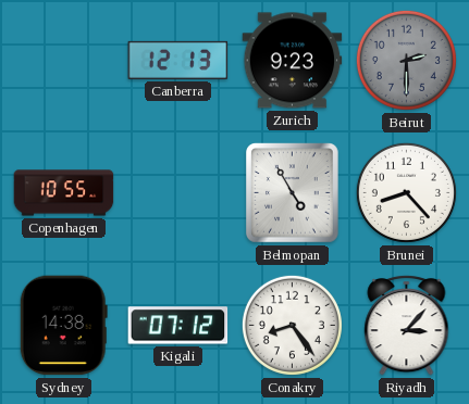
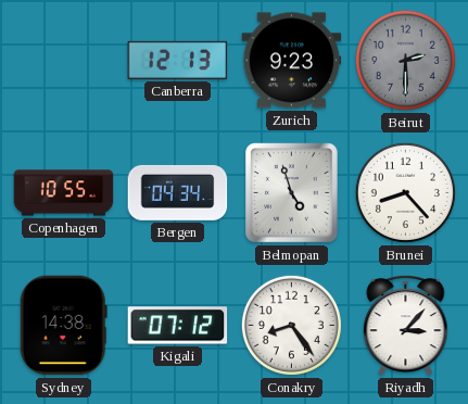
Bergen: none -> 04:34 (178, 193)
Belmopan: 4:55 -> 4:57 (292, 193)
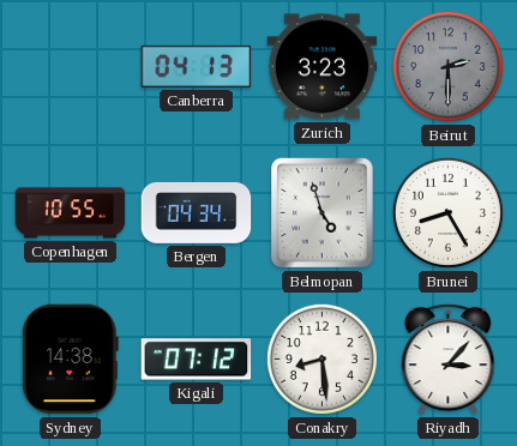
Canberra: 12:13 -> 04:13 (197, 66)
Zurich: 9:23 -> 3:23 (323, 67)
Brunei: 8:23 -> 8:25 (447, 212)
Conakry: 8:24 -> 8:29 (321, 358)
